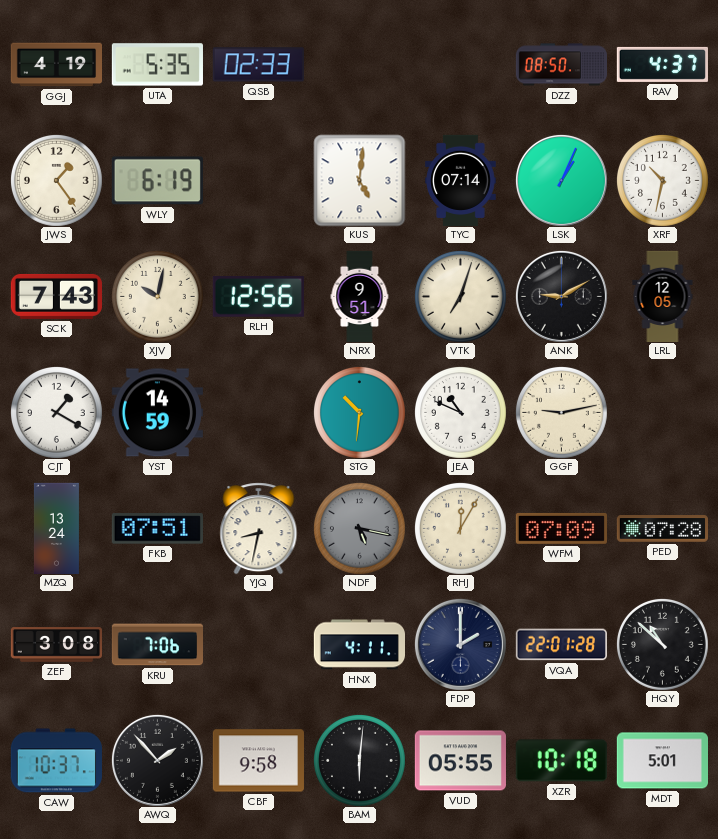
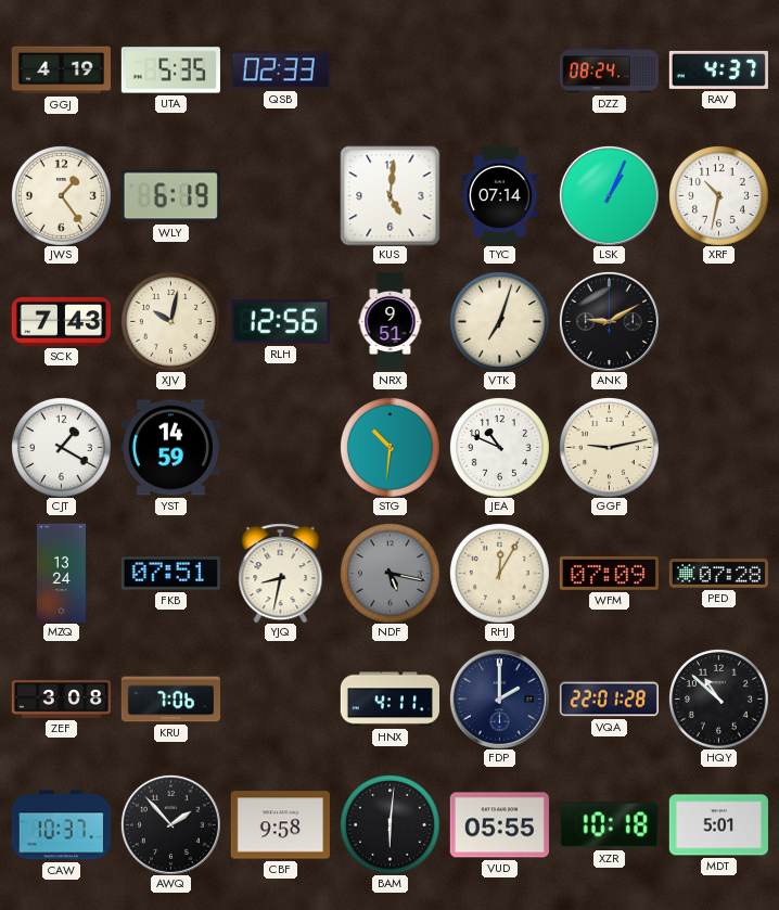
DZZ: 08:50 -> 08:24 (609, 71)
LRL: 12:05 -> none (663, 296)
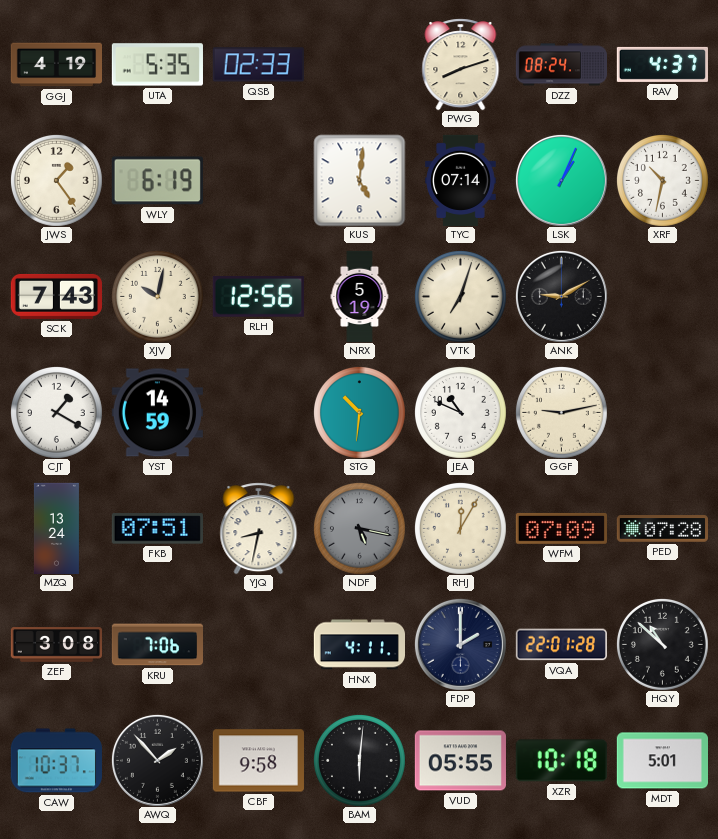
PWG: none -> 8:12 (461, 64)
NRX: 9:51 -> 5:19 (360, 296)
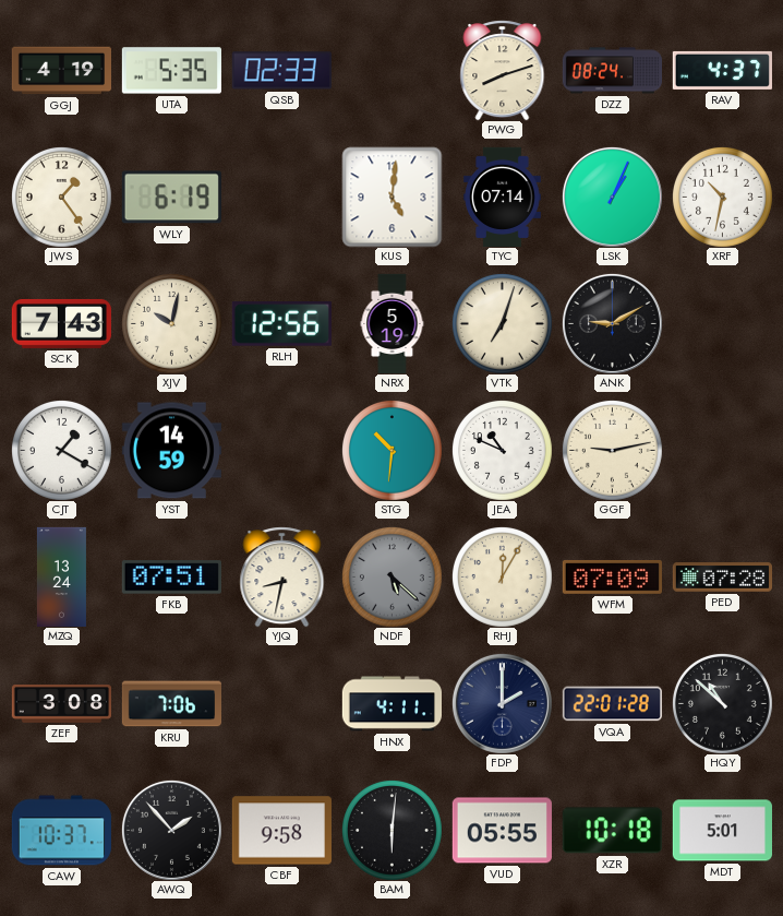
NDF: 5:17 -> 5:22 (391, 576)
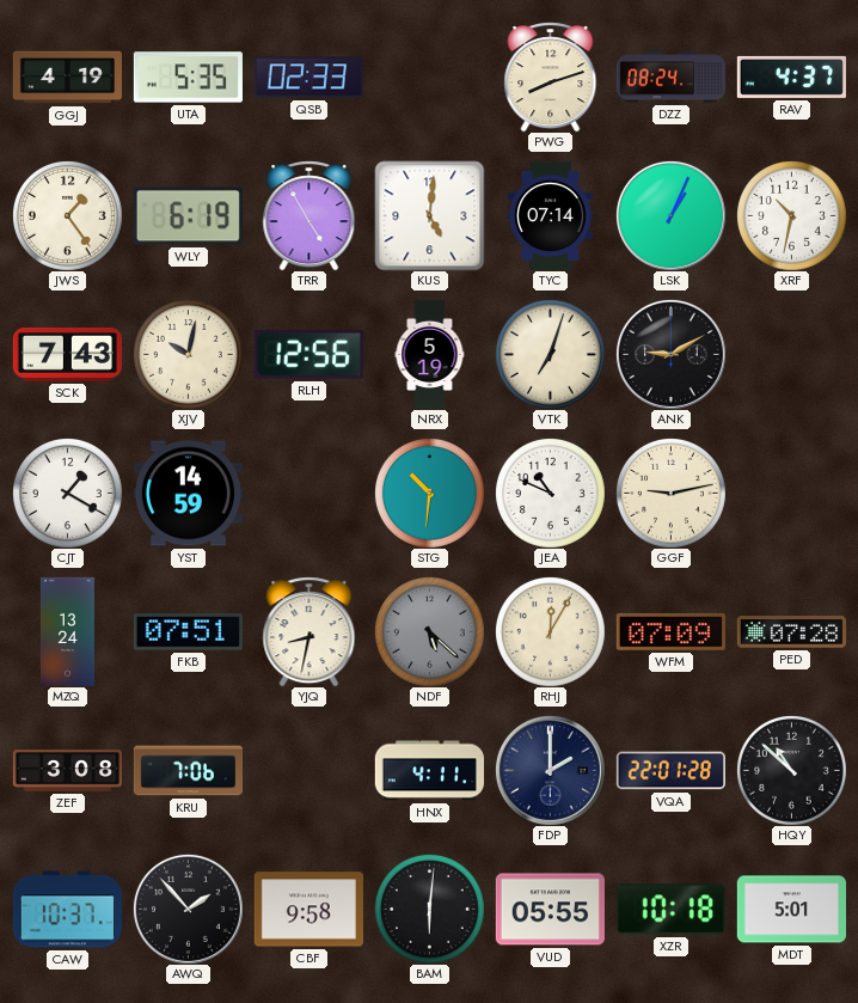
TRR: none -> 4:55 (310, 215)
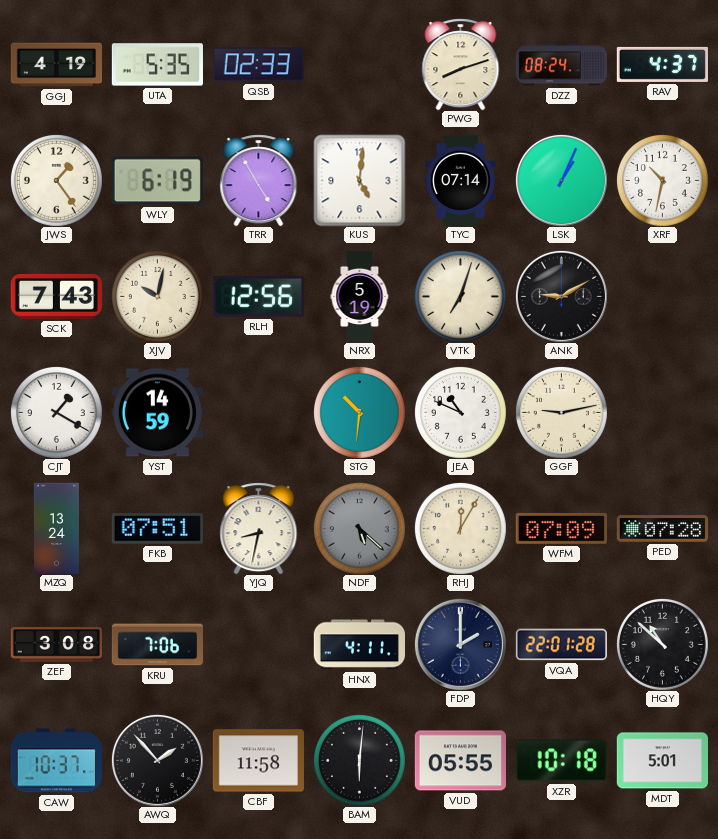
CBF: 9:58 -> 11:58 (258, 761)
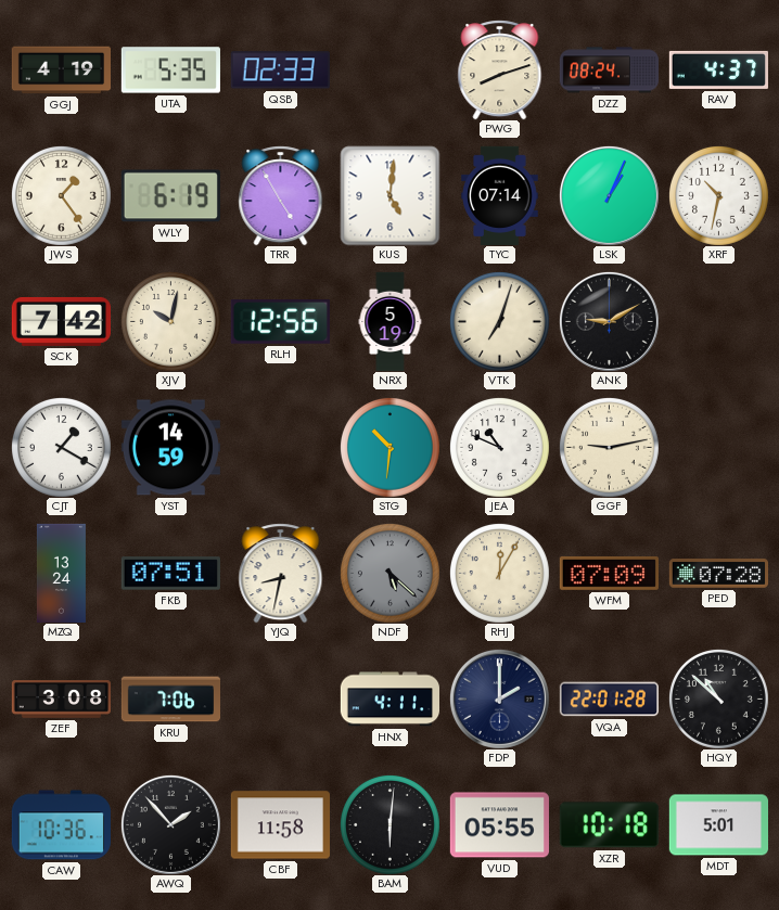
SCK: 7:43 -> 7:42 (61, 321)
CAW: 10:37 -> 10:36 (61, 825)
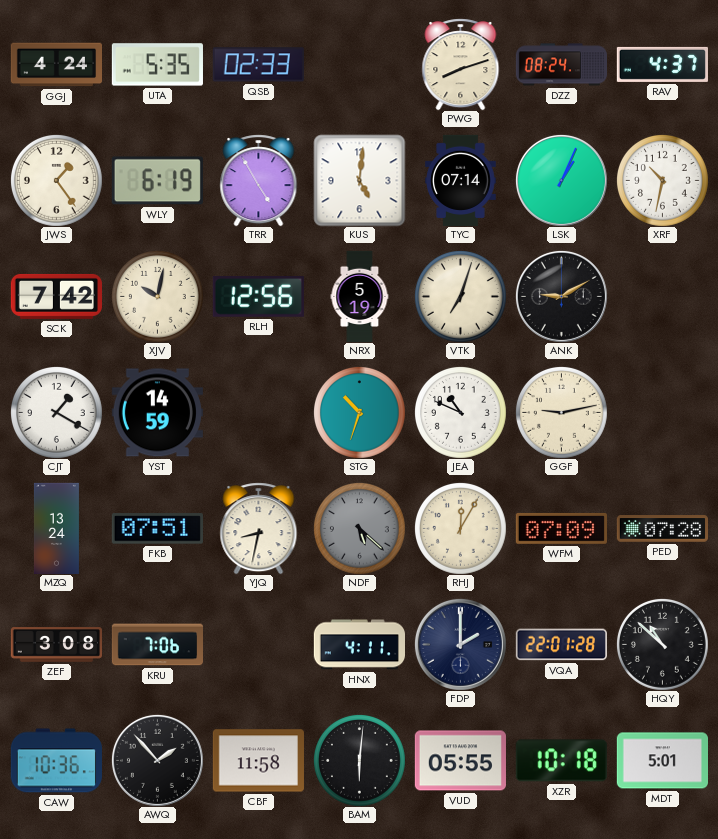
GGJ: 4:19 -> 4:24 (56, 65)
STG: 10:31 -> 10:33 (359, 412)
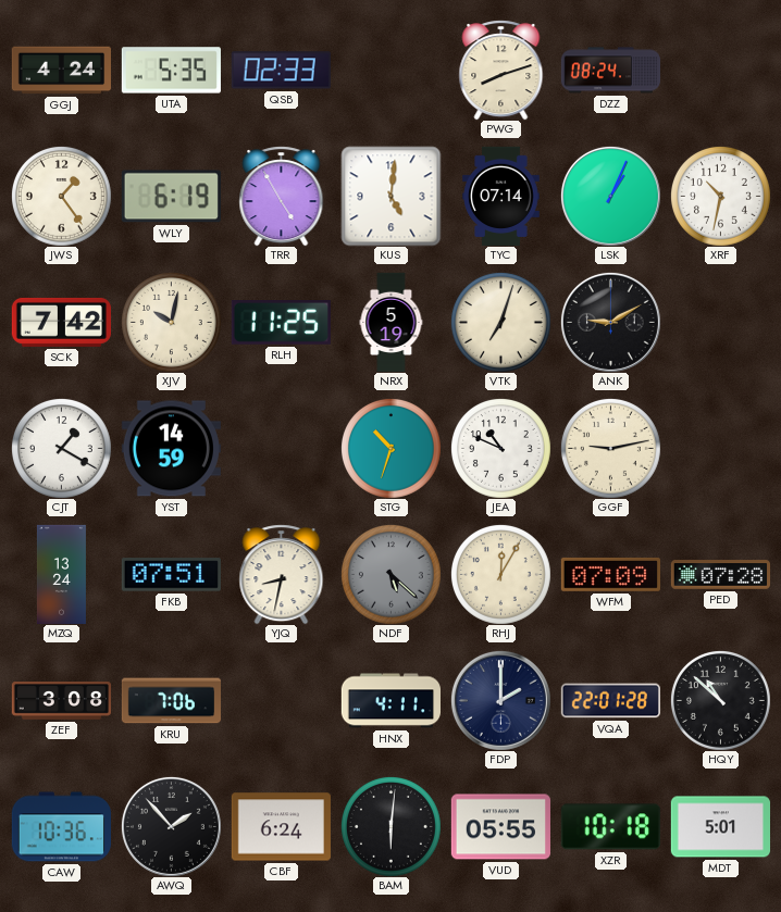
RAV: 4:37 -> none (662, 64)
RLH: 12:56 -> 11:25 (281, 323)
CBF: 11:58 -> 6:24 (281, 827)
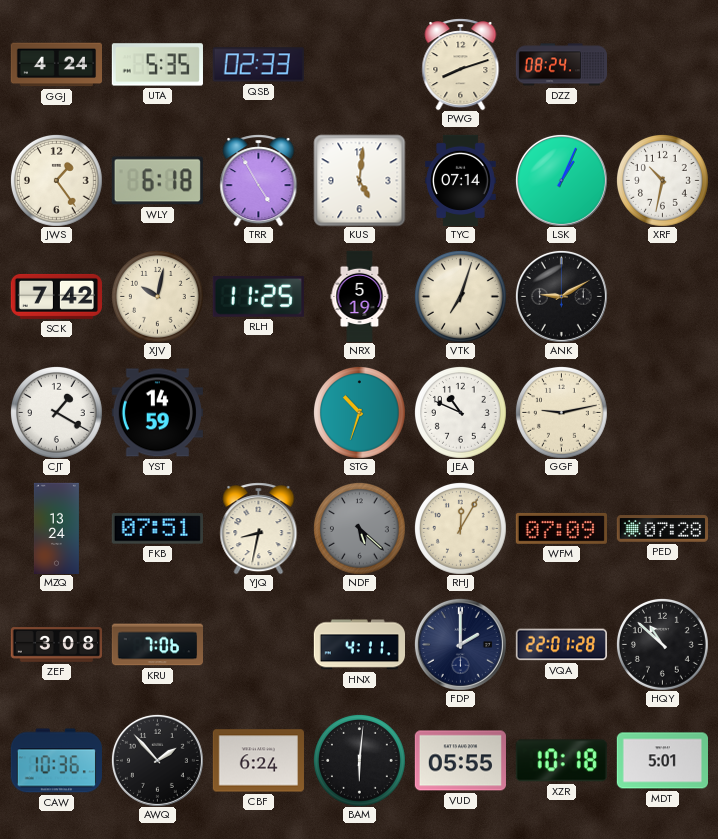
WLY: 6:19 -> 6:18 (157, 181)
